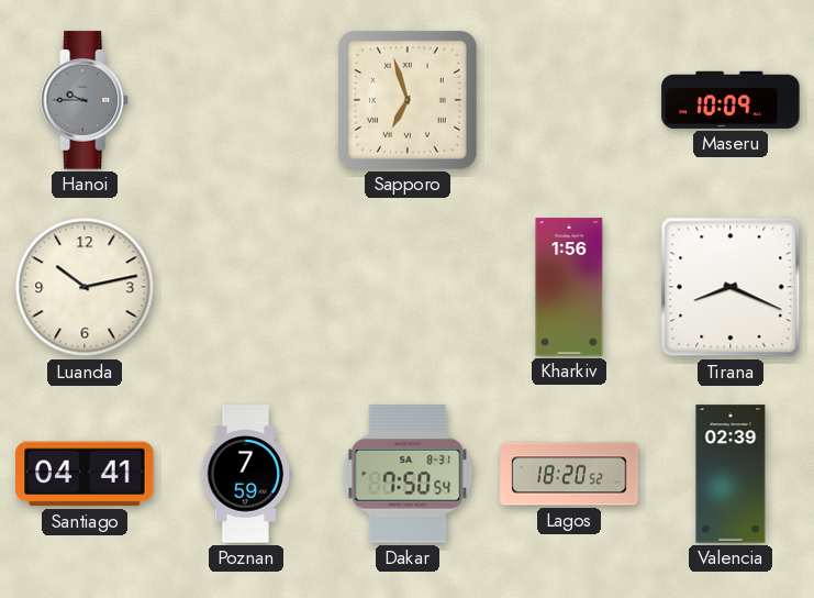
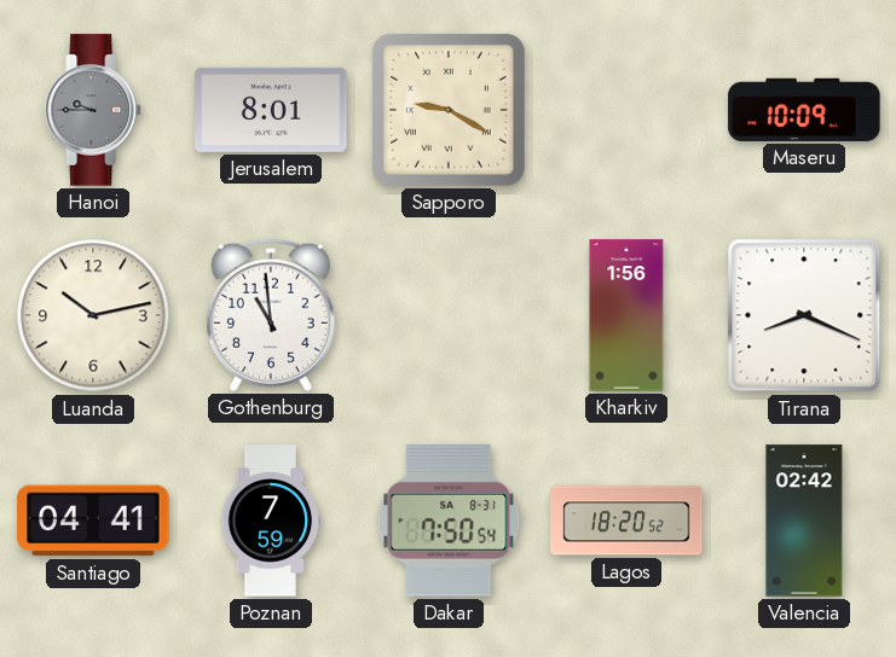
Jerusalem: none -> 8:01 (271, 110)
Sapporo: 6:57 -> 9:20 (449, 110)
Gothenburg: none -> 10:59 (271, 315)
Valencia: 02:39 -> 02:42 (804, 521)
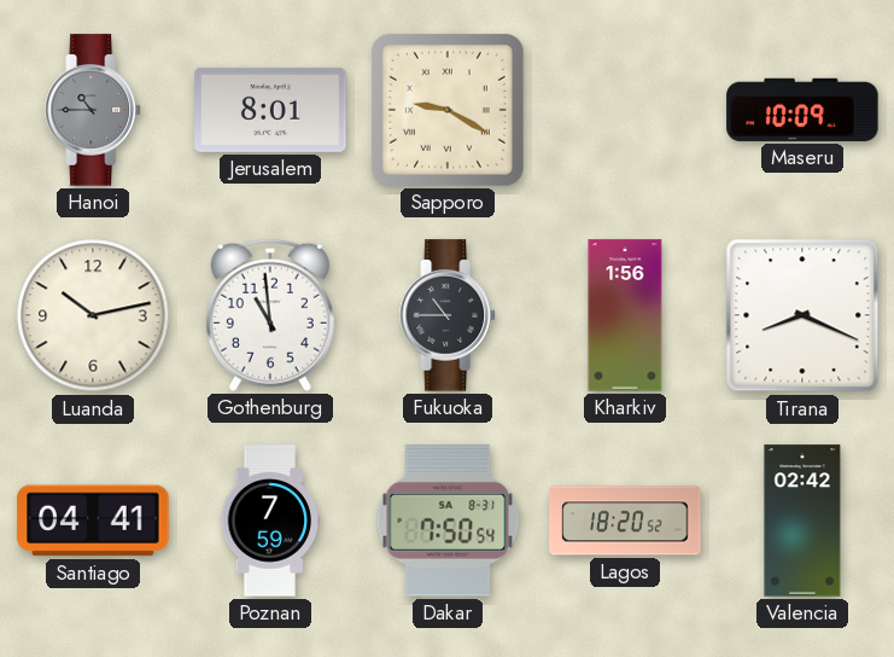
Hanoi: 9:45 -> 10:45 (93, 110)
Fukuoka: none -> 10:45 (448, 315)
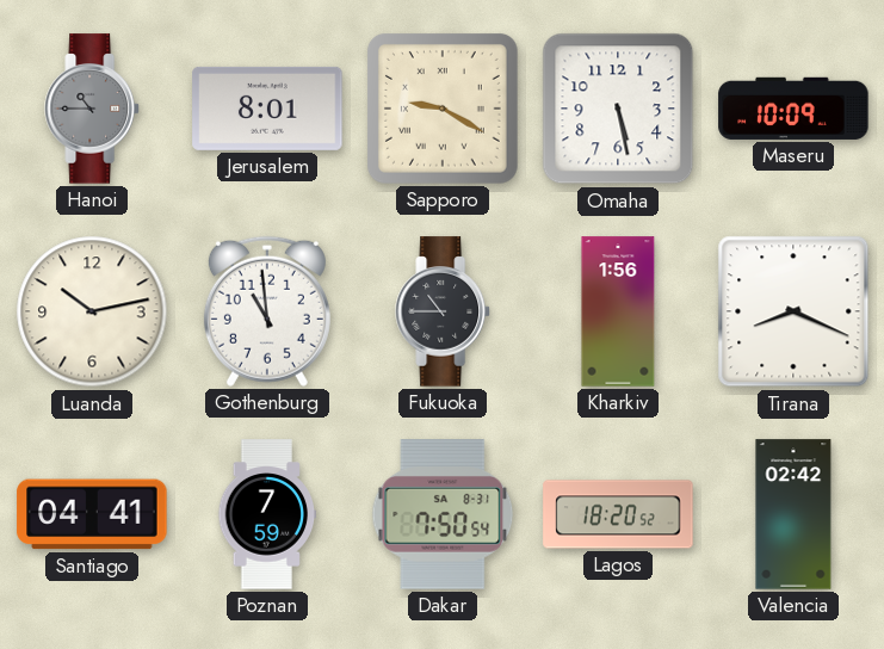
Omaha: none -> 5:28 (618, 109)
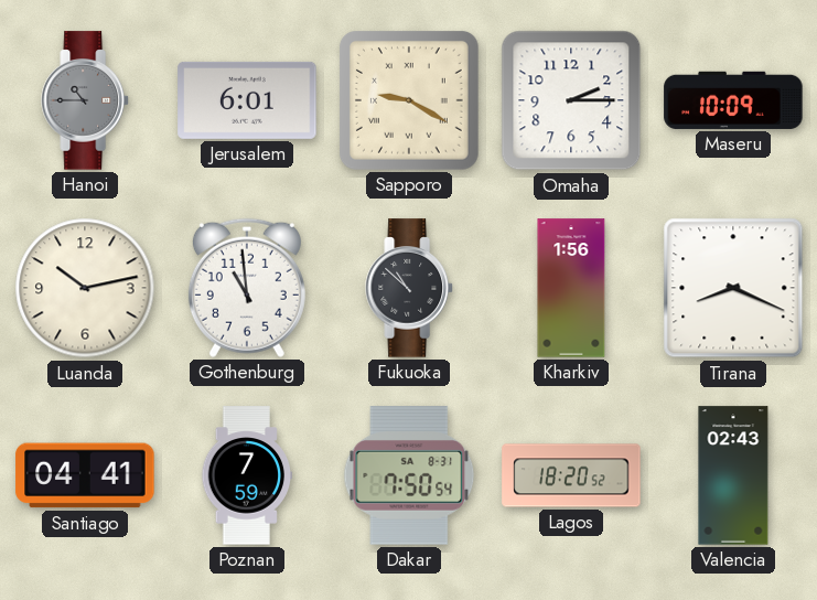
Jerusalem: 8:01 -> 6:01 (247, 100)
Omaha: 5:28 -> 2:15 (571, 100)
Fukuoka: 10:45 -> 10:52 (409, 288)
Valencia: 02:42 -> 02:43 (733, 475)
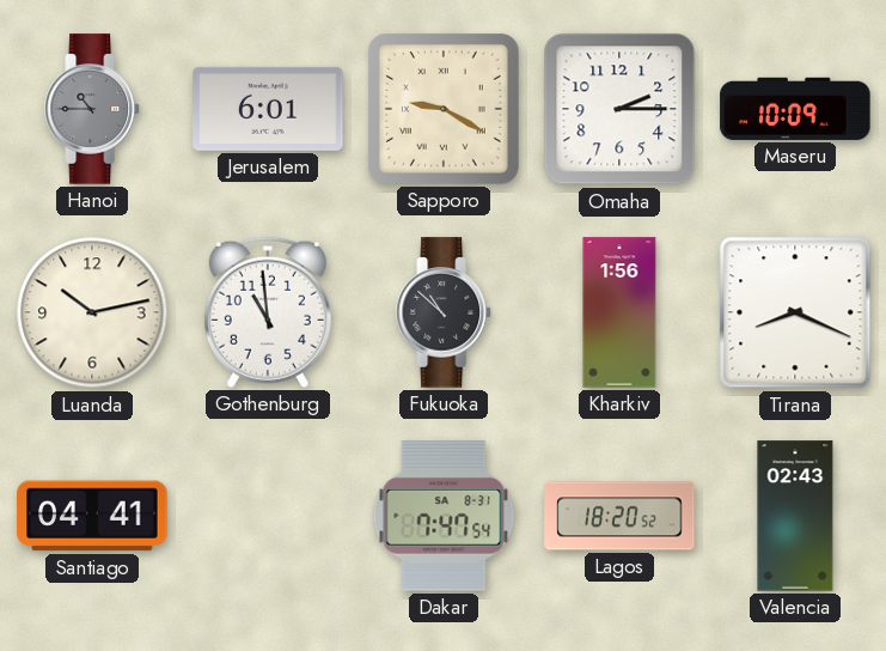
Poznan: 7:59 -> none (247, 475)
Dakar: 7:50 -> 7:47 (444, 516)
